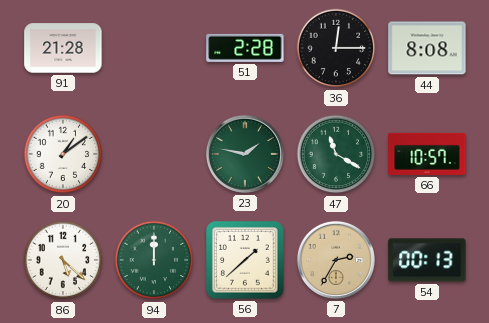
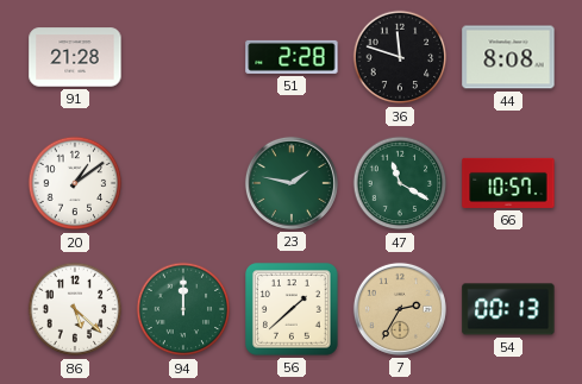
36: 12:15 -> 11:48 (400, 57)
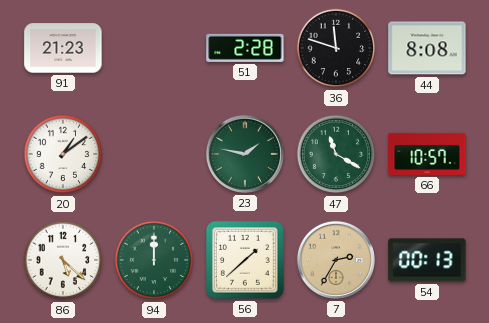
91: 21:28 -> 21:23 (63, 48)
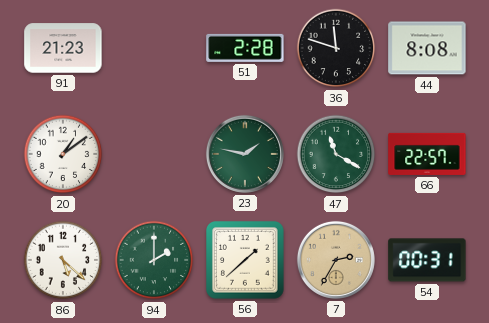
66: 10:57 -> 22:57 (427, 154)
94: 12:00 -> 2:00 (154, 260)
54: 00:13 -> 00:31 (427, 260)
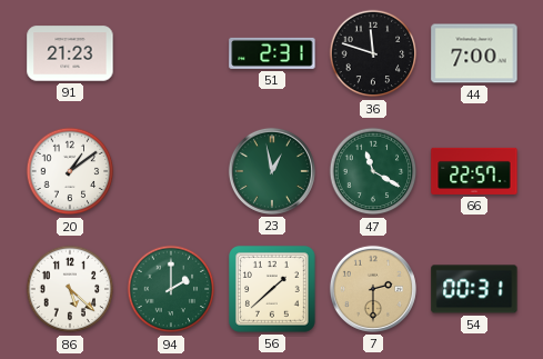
51: 2:28 -> 2:31 (272, 53)
44: 8:08 -> 7:00 (474, 53)
23: 1:47 -> 12:58 (272, 171)
7: 2:35 -> 2:30 (373, 289)
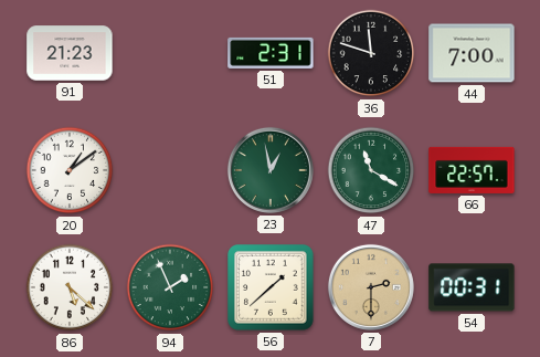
94: 2:00 -> 1:56 (170, 287)
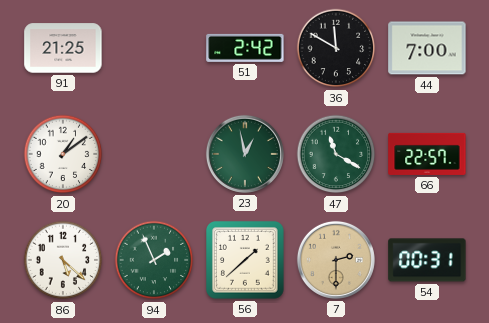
91: 21:23 -> 21:25 (63, 48)
51: 2:31 -> 2:42 (245, 48)
36: 11:48 -> 11:50 (336, 48)
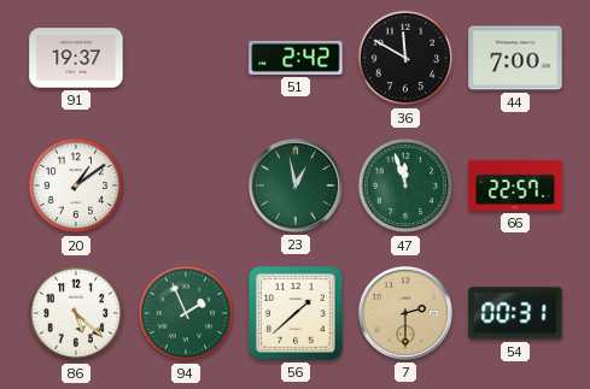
91: 21:25 -> 19:37 (76, 58)
47: 11:20 -> 11:57 (405, 185)
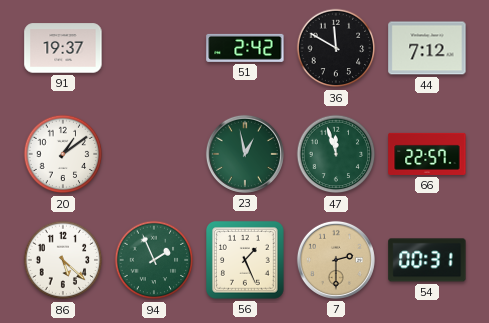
44: 7:00 -> 7:12 (427, 48)
56: 1:38 -> 1:26 (246, 261)
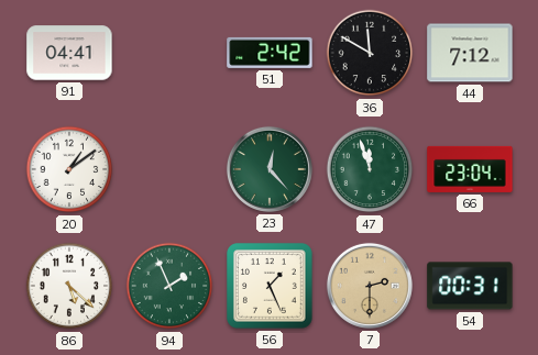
91: 19:37 -> 04:41 (69, 53)
23: 12:58 -> 12:23 (270, 169)
66: 22:57 -> 23:04 (470, 169)
